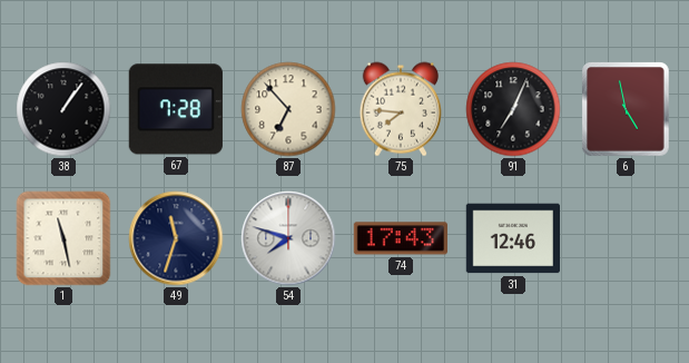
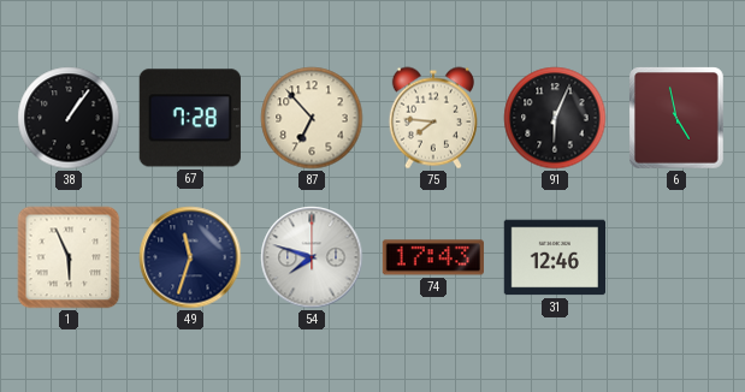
91: 7:04 -> 6:04 (555, 118)
1: 11:28 -> 5:56 (69, 257)
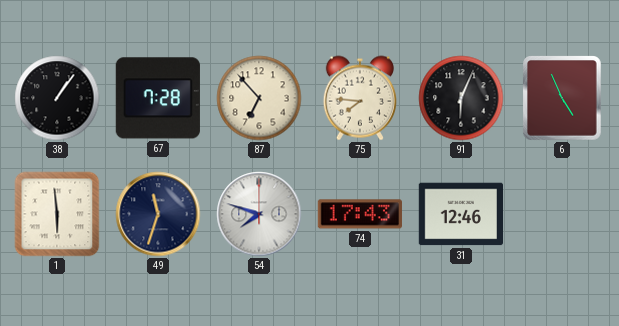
6: 4:58 -> 4:56 (562, 98)
1: 5:56 -> 5:59 (57, 214)
